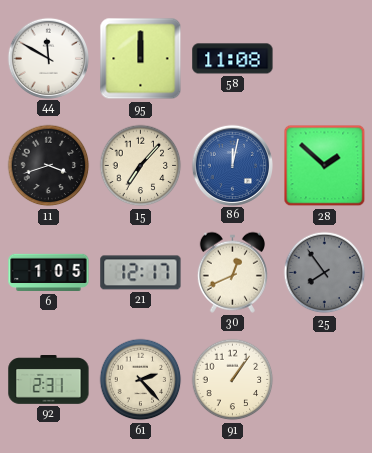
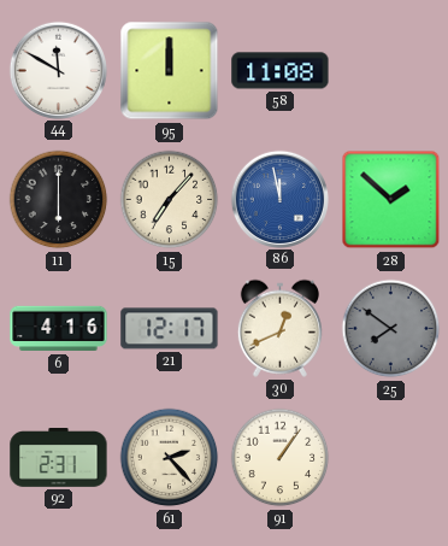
11: 3:42 -> 6:00 (59, 200)
86: 12:02 -> 11:58 (279, 199)
6: 1:05 -> 4:16 (59, 329)
25: 7:54 -> 7:51 (391, 329)
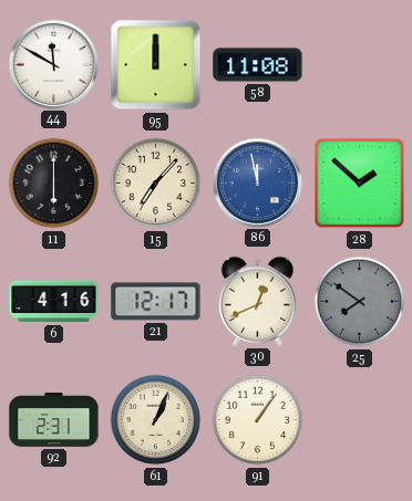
61: 2:23 -> 1:04 (156, 420)
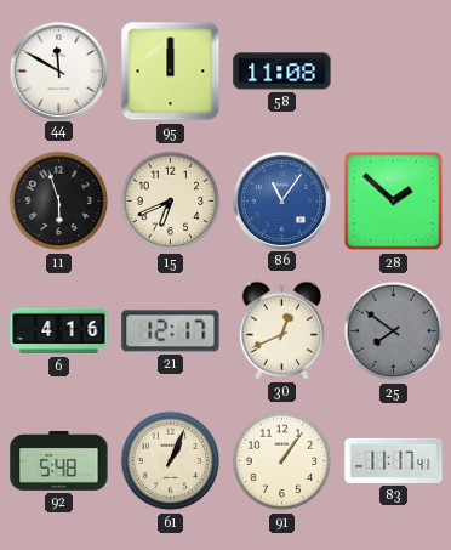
11: 6:00 -> 5:57 (59, 202)
15: 7:07 -> 6:41 (171, 202)
86: 11:58 -> 11:06 (281, 200)
92: 2:31 -> 5:48 (59, 461)
83: none -> 11:17 (394, 460)
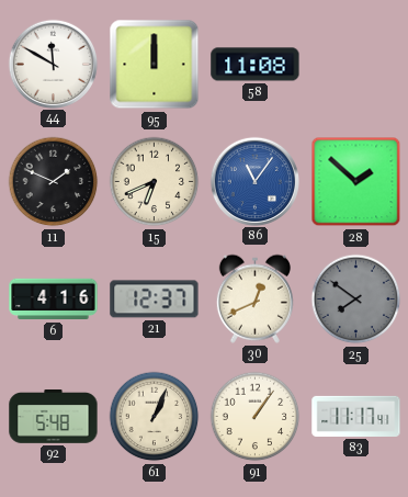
11: 5:57 -> 1:49 (54, 182)
21: 12:17 -> 12:37 (155, 300)
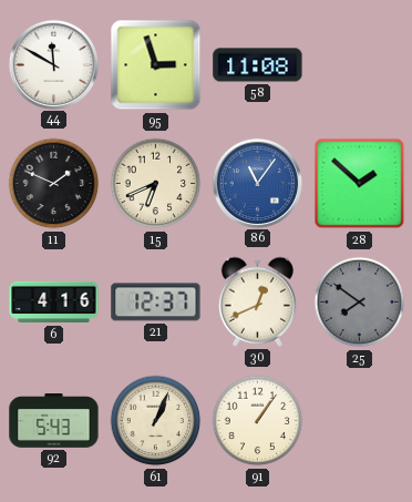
95: 12:00 -> 2:57 (156, 65)
92: 5:48 -> 5:43 (54, 421)
83: 11:17 -> none (356, 416)
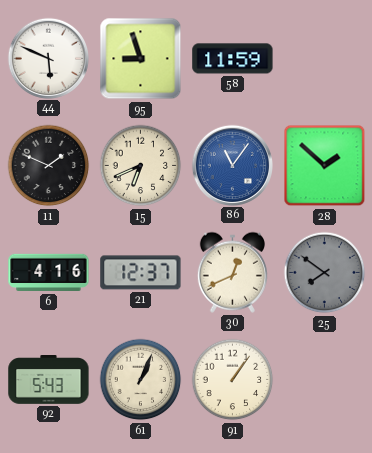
44: 11:50 -> 5:49 (48, 58)
95: 2:57 -> 8:57 (141, 59)
58: 11:08 -> 11:59 (233, 59)
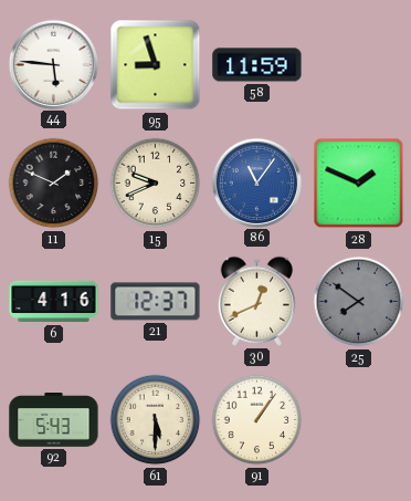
44: 5:49 -> 5:46 (53, 64)
15: 6:41 -> 9:41 (156, 184)
28: 1:52 -> 1:49 (359, 184)
61: 1:04 -> 5:30 (156, 420)
